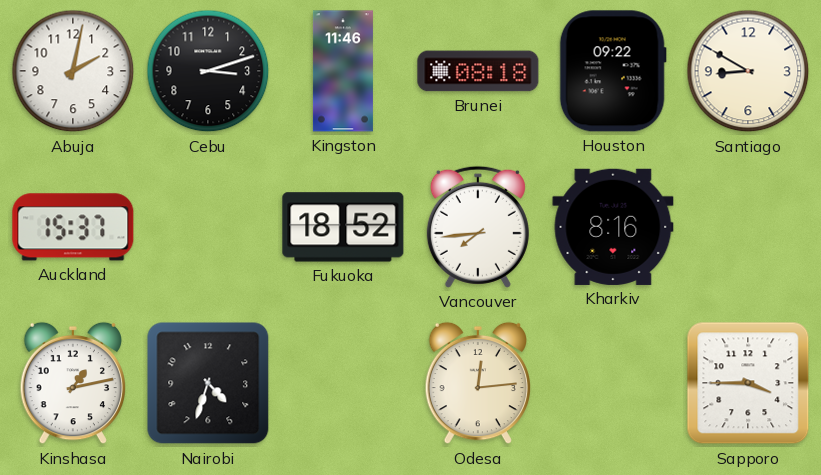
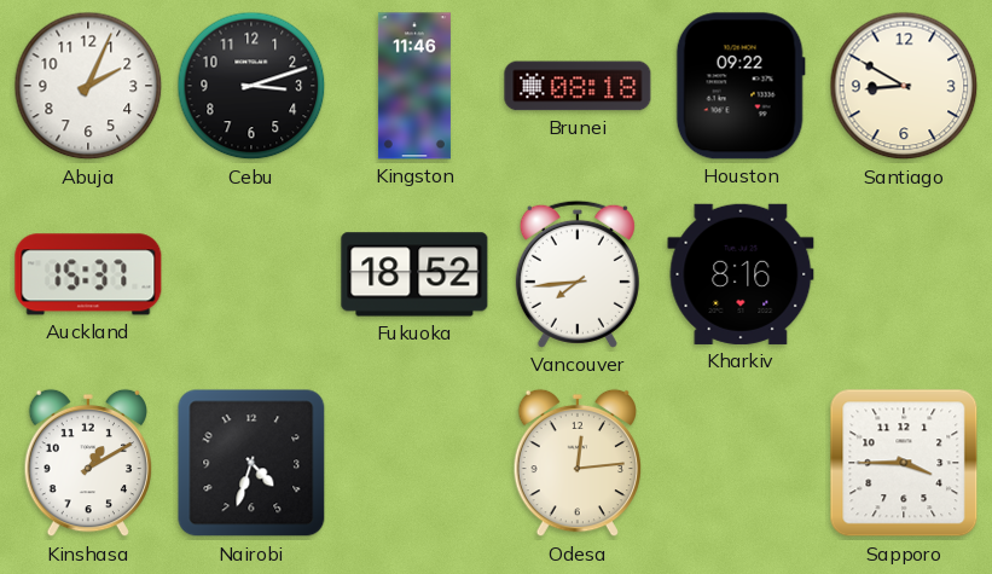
Abuja: 2:02 -> 2:04 (88, 86)
Kinshasa: 1:13 -> 1:10 (87, 463)
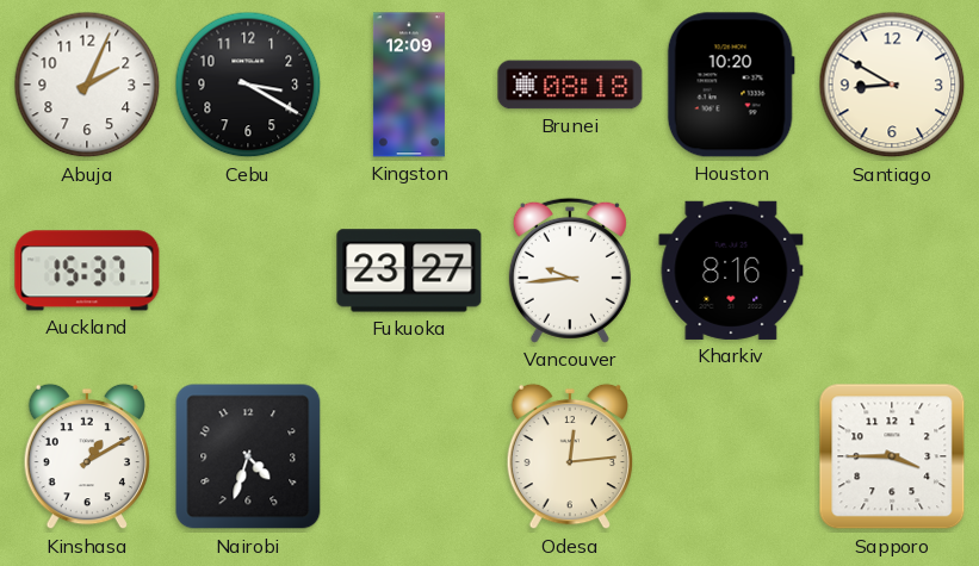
Cebu: 3:12 -> 3:20 (248, 85)
Kingston: 11:46 -> 12:09 (409, 85)
Houston: 09:22 -> 10:20 (731, 85)
Fukuoka: 18:52 -> 23:27 (409, 270)
Vancouver: 7:44 -> 9:44 (570, 270)
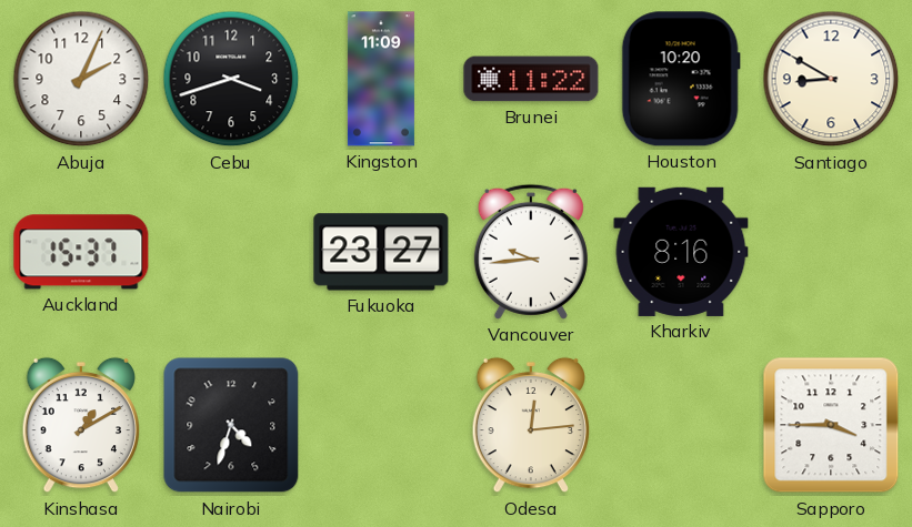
Cebu: 3:20 -> 3:42 (231, 79)
Kingston: 12:09 -> 11:09 (381, 79)
Brunei: 08:18 -> 11:22 (531, 79)
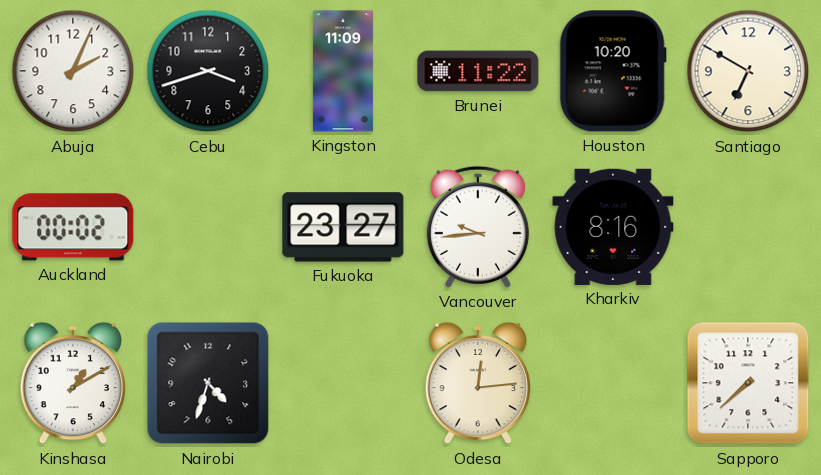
Santiago: 8:50 -> 6:50 (748, 71)
Auckland: 15:37 -> 00:02 (73, 227)
Sapporo: 3:45 -> 7:38 (748, 383)
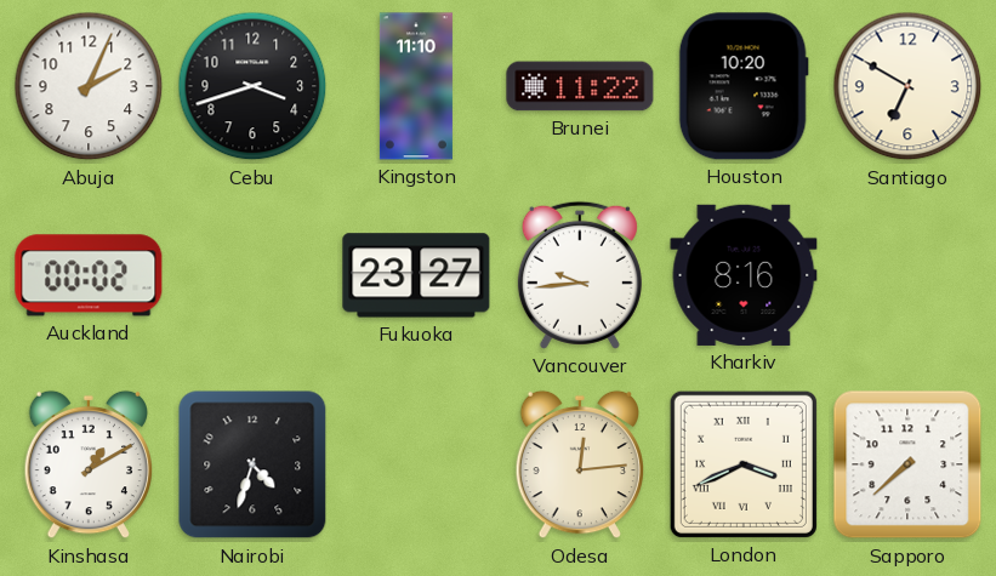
Kingston: 11:09 -> 11:10 (416, 86)
London: none -> 3:41 (744, 464)
